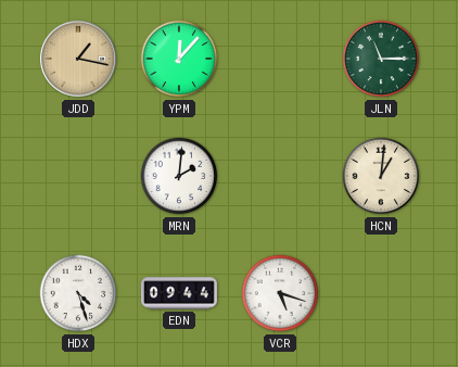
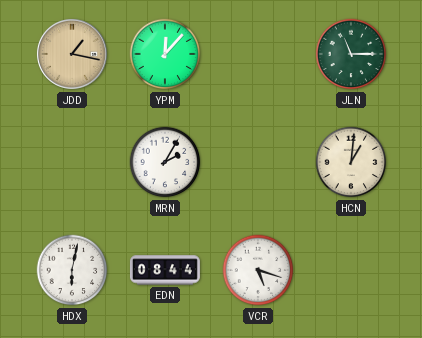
MRN: 2:01 -> 2:05 (165, 162)
HDX: 4:27 -> 6:02 (72, 270)
EDN: 09:44 -> 08:44 (165, 270)
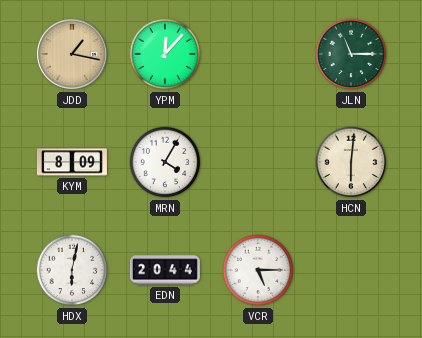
KYM: none -> 8:09 (72, 162)
MRN: 2:05 -> 4:05 (165, 162)
HCN: 1:01 -> 6:01 (351, 162)
EDN: 08:44 -> 20:44 (165, 270)
VCR: 5:18 -> 5:15 (258, 270)
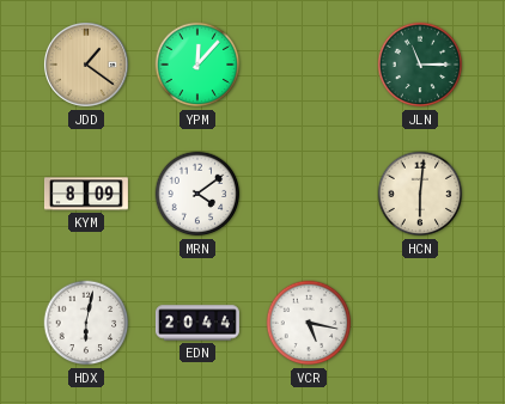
JDD: 1:17 -> 1:21 (86, 65)
MRN: 4:05 -> 4:09 (197, 194)
VCR: 5:15 -> 5:17 (309, 323)
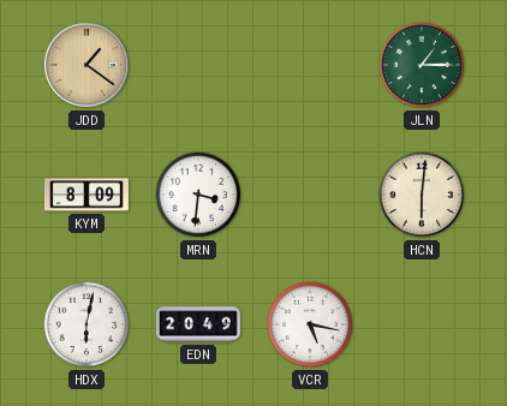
YPM: 12:07 -> none (197, 65)
JLN: 11:15 -> 1:15 (422, 65)
MRN: 4:09 -> 3:31 (198, 195)
EDN: 20:44 -> 20:49 (198, 324)
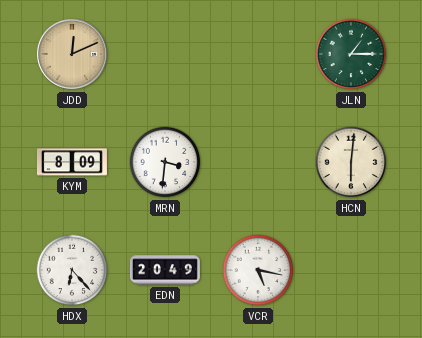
JDD: 1:21 -> 12:11 (72, 54)
HDX: 6:02 -> 6:23 (72, 270)
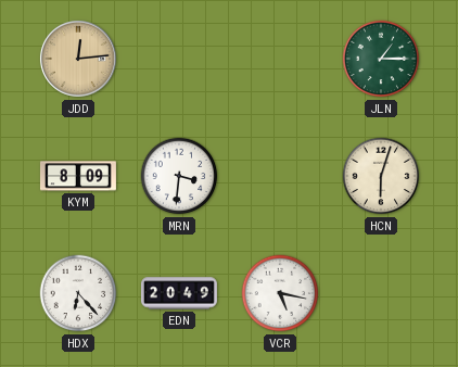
JDD: 12:11 -> 12:14 (78, 59)
HCN: 6:01 -> 6:03 (381, 176)
